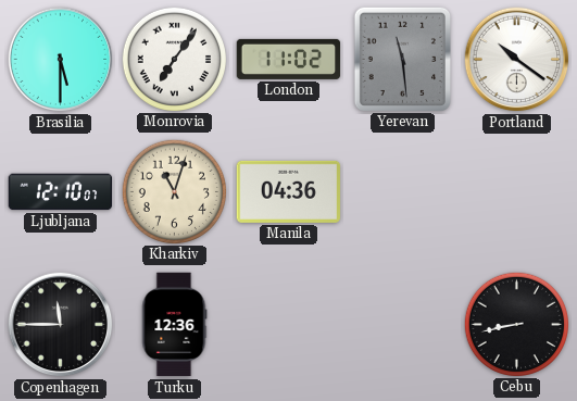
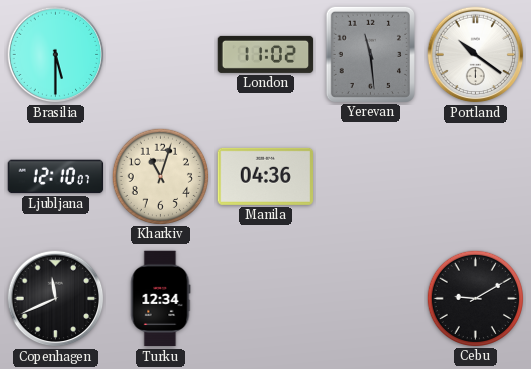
Monrovia: 7:06 -> none (174, 59)
Copenhagen: 11:45 -> 11:41 (56, 299)
Turku: 12:36 -> 12:34 (160, 299)
Cebu: 8:43 -> 9:10 (475, 298)
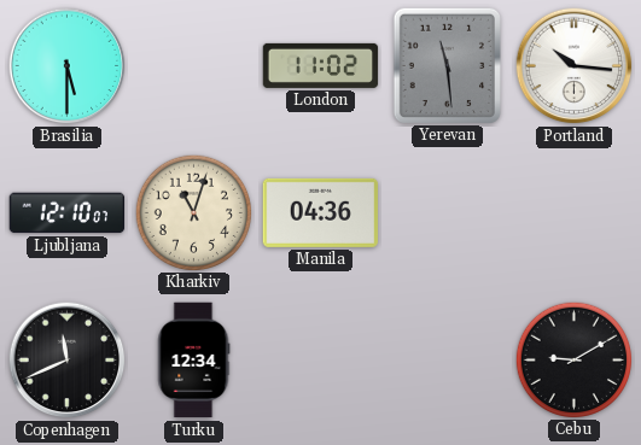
Portland: 10:21 -> 10:16 (575, 66)
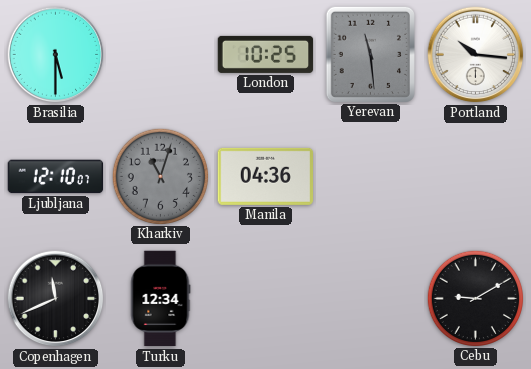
London: 11:02 -> 10:25 (266, 54)
Kharkiv dial: cream -> grey (160, 176)
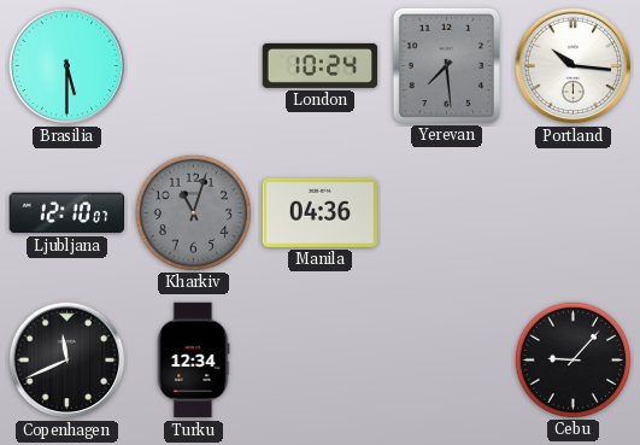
London: 10:25 -> 10:24 (321, 65)
Yerevan: 11:29 -> 7:29 (446, 65)
Cebu: 9:10 -> 9:07 (573, 359)
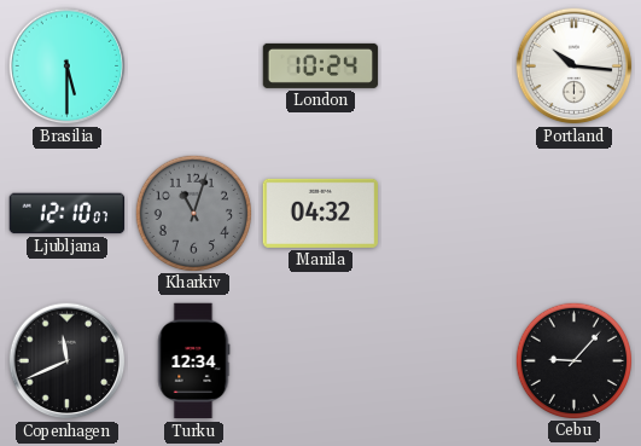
Yerevan: 7:29 -> none (446, 65)
Manila: 04:36 -> 04:32 (321, 213)
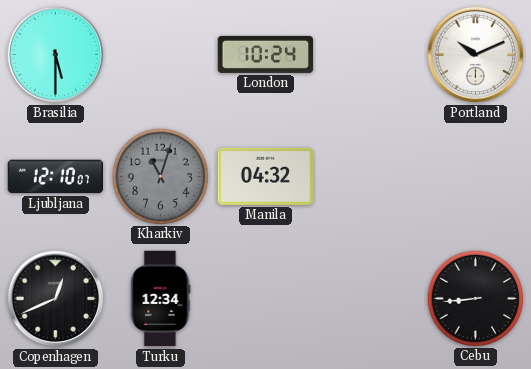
Portland: 10:16 -> 10:11 (476, 55)
Copenhagen: 11:41 -> 12:41 (56, 299)
Cebu: 9:07 -> 8:44 (475, 298)
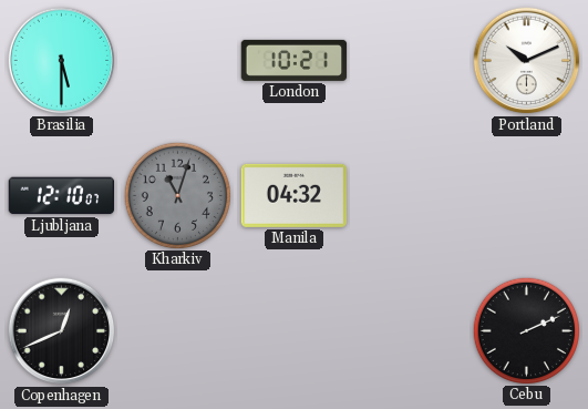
London: 10:24 -> 10:21 (295, 60)
Turku: 12:34 -> none (160, 299)
Cebu: 8:44 -> 2:11 (526, 330)
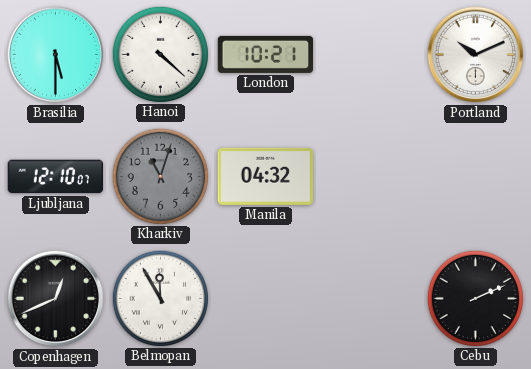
Hanoi: none -> 4:22 (160, 54)
Belmopan: none -> 11:55 (160, 298)
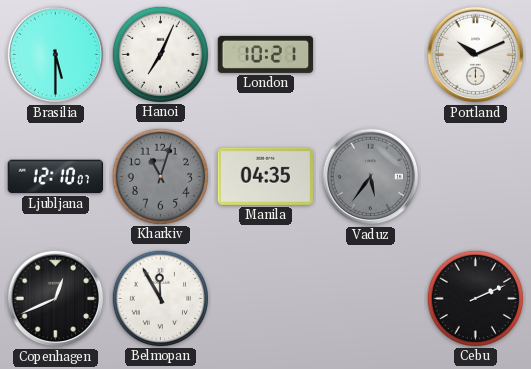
Hanoi: 4:22 -> 7:04 (160, 54)
Manila: 04:32 -> 04:35 (266, 176)
Vaduz: none -> 5:36 (371, 177)
